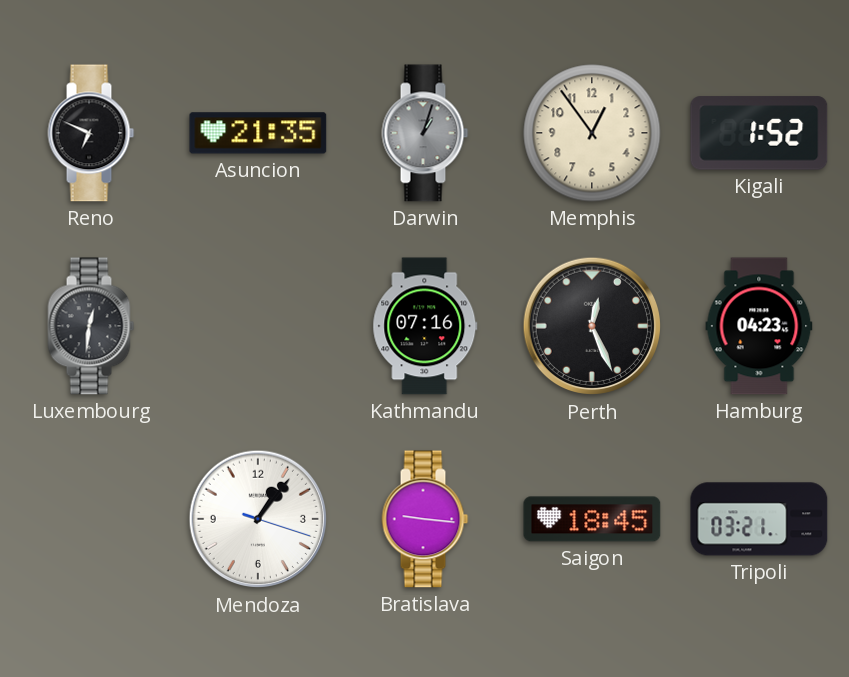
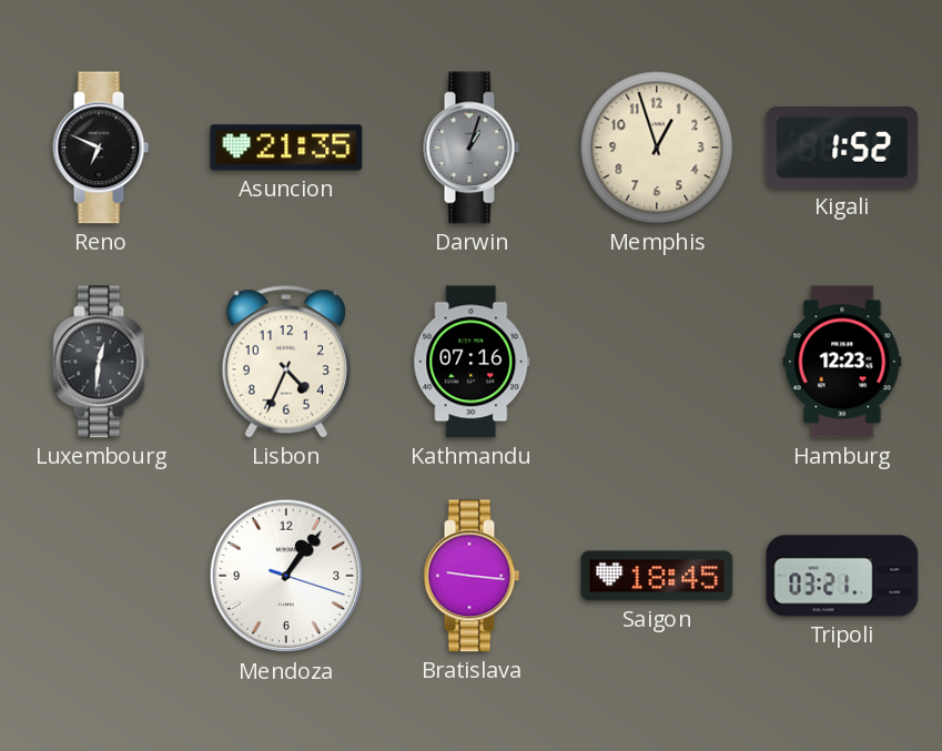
Memphis: 12:54 -> 12:57 (657, 148)
Lisbon: none -> 4:34 (286, 362)
Perth: 12:26 -> none (592, 326)
Hamburg: 04:23 -> 12:23 (842, 362)
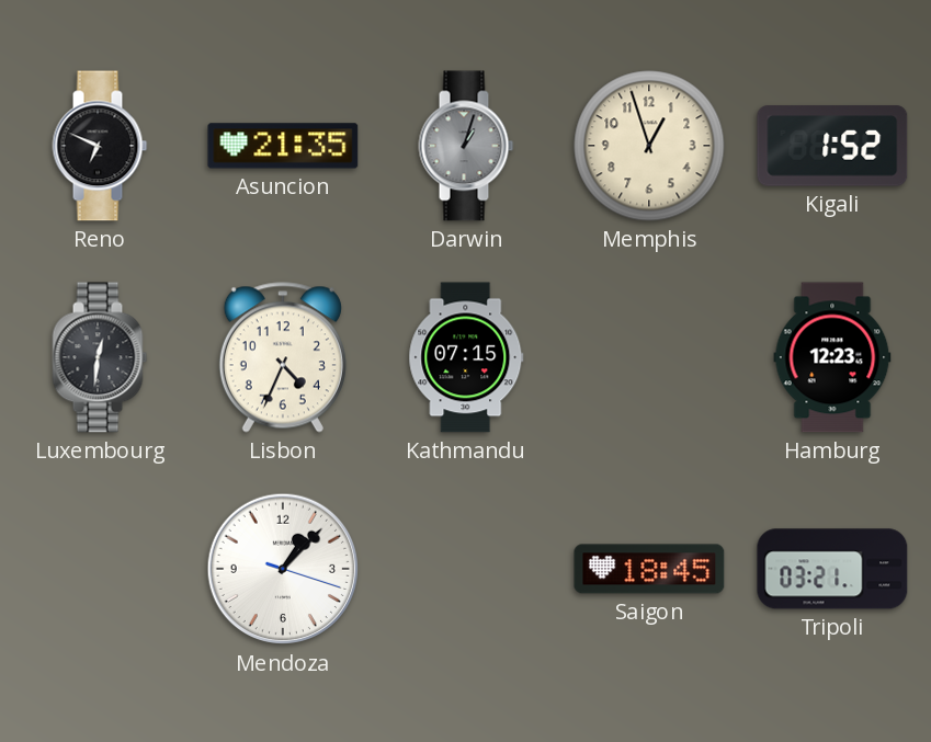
Kathmandu: 07:16 -> 07:15 (466, 357)
Mendoza: 1:06 -> 1:07 (283, 569)
Bratislava: 9:16 -> none (472, 576)
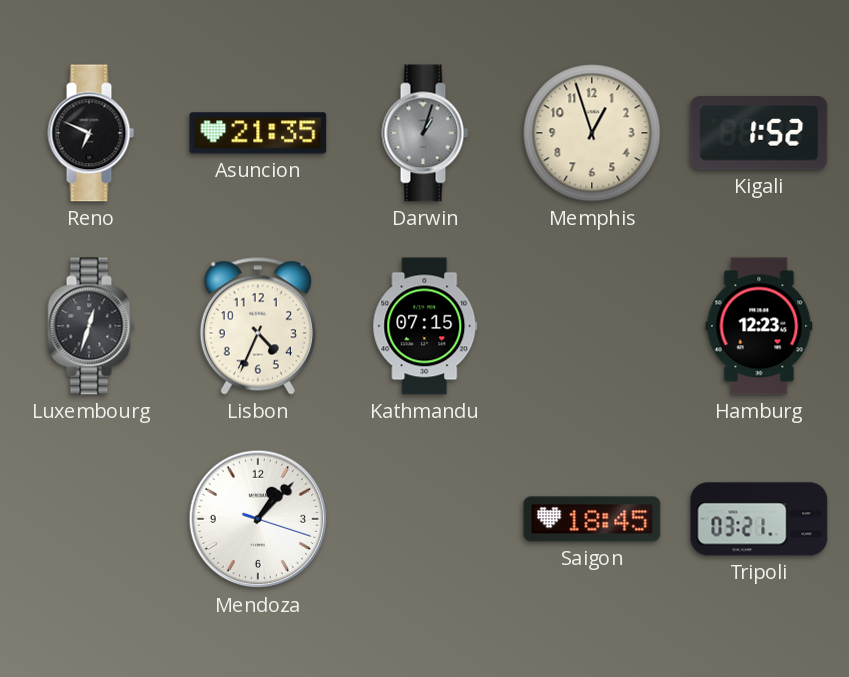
Luxembourg: 12:31 -> 12:33 (91, 326)
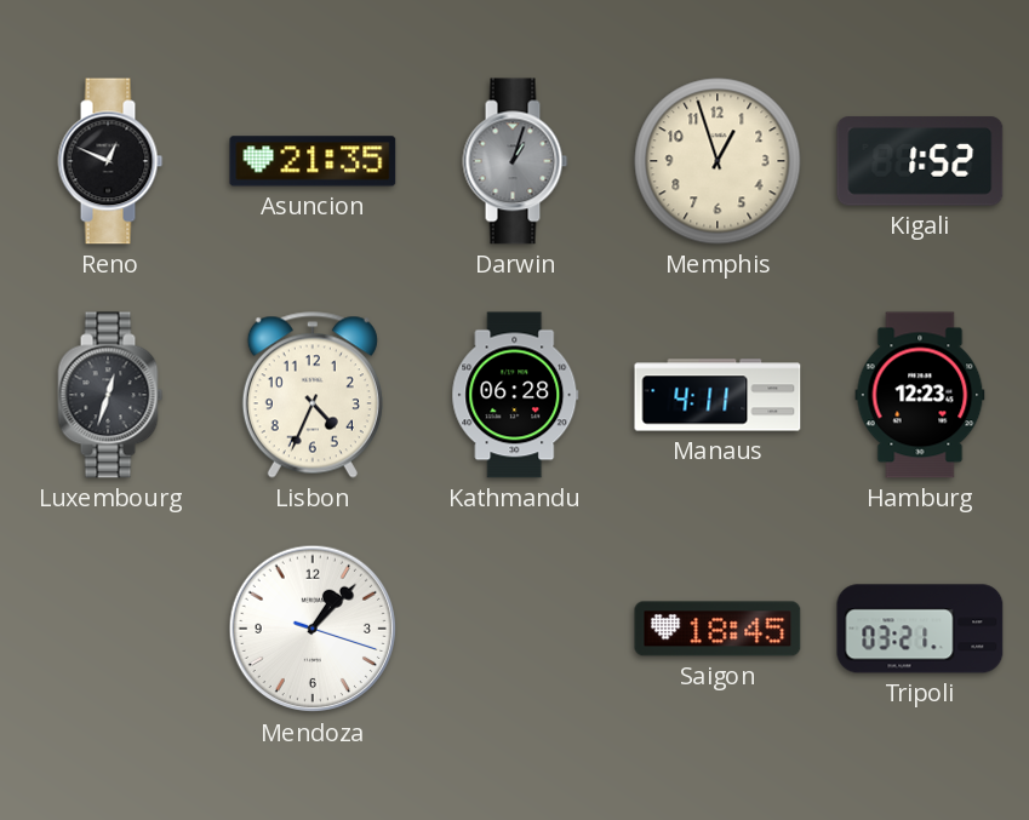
Reno: 6:49 -> 12:49 (110, 161)
Kathmandu: 07:15 -> 06:28 (515, 395)
Manaus: none -> 4:11 (718, 395)
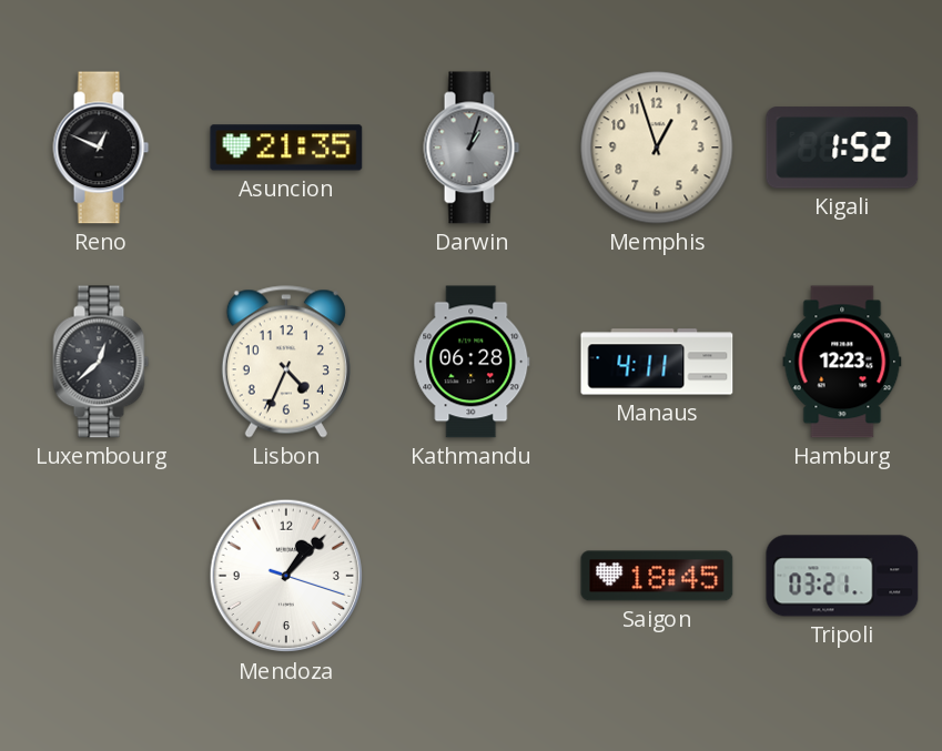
Luxembourg: 12:33 -> 12:38 (101, 362)
